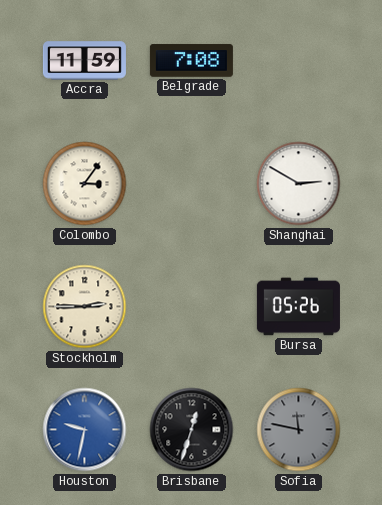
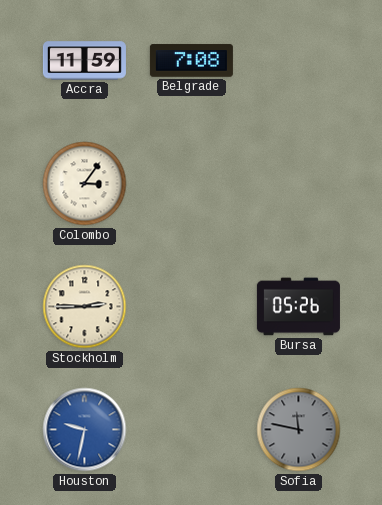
Shanghai: 2:50 -> none (299, 184)
Brisbane: 12:33 -> none (192, 430)
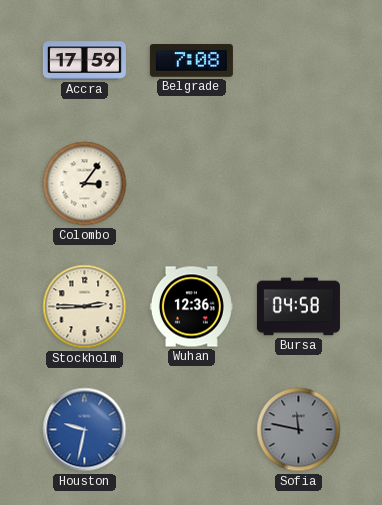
Accra: 11:59 -> 17:59 (84, 61)
Wuhan: none -> 12:36 (191, 307)
Bursa: 05:26 -> 04:58 (298, 307)
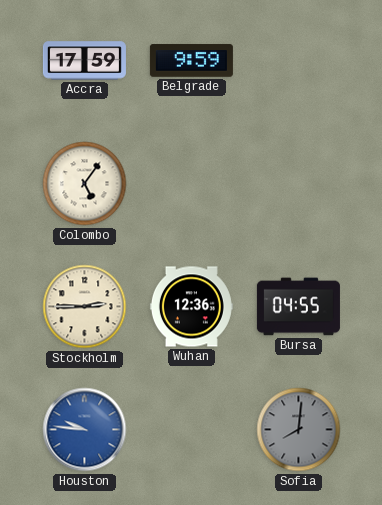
Belgrade: 7:08 -> 9:59 (191, 61)
Colombo: 3:06 -> 5:06 (85, 184)
Bursa: 04:58 -> 04:55 (298, 307)
Houston: 9:32 -> 9:46 (85, 430)
Sofia: 11:47 -> 8:01 (299, 430)
